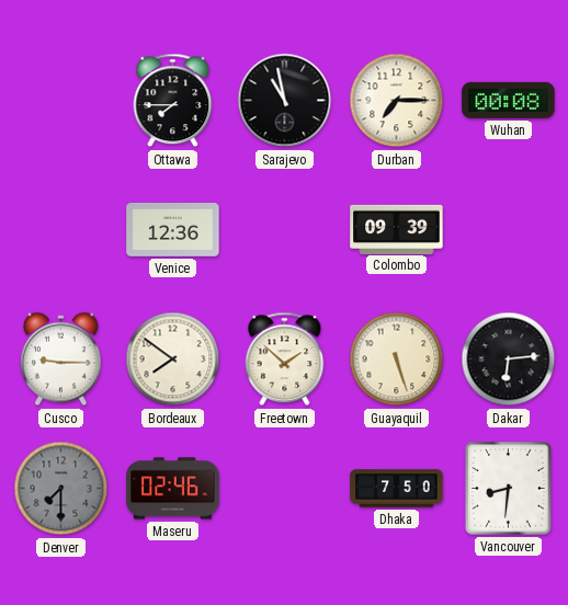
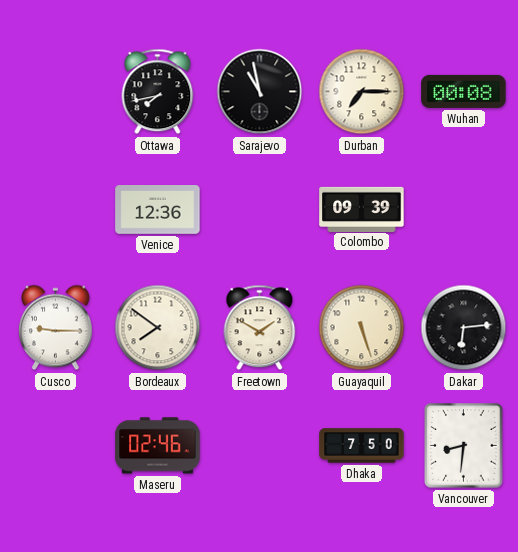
Ottawa: 7:45 -> 7:43 (158, 92)
Freetown: 1:52 -> 1:50 (260, 328)
Denver: 7:30 -> none (61, 489)
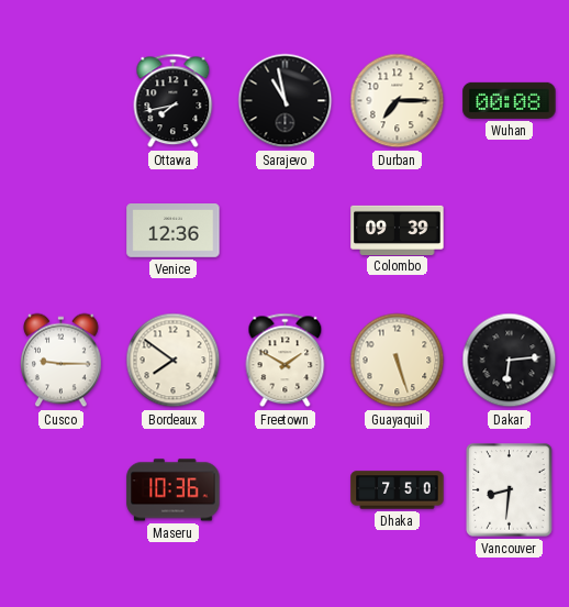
Maseru: 02:46 -> 10:36 (174, 490)
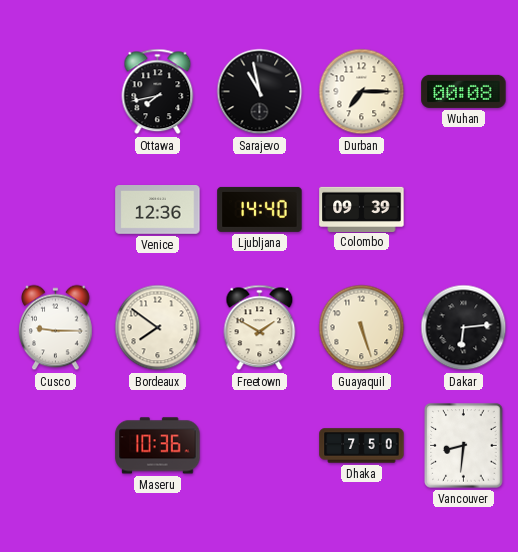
Ljubljana: none -> 14:40 (260, 209)
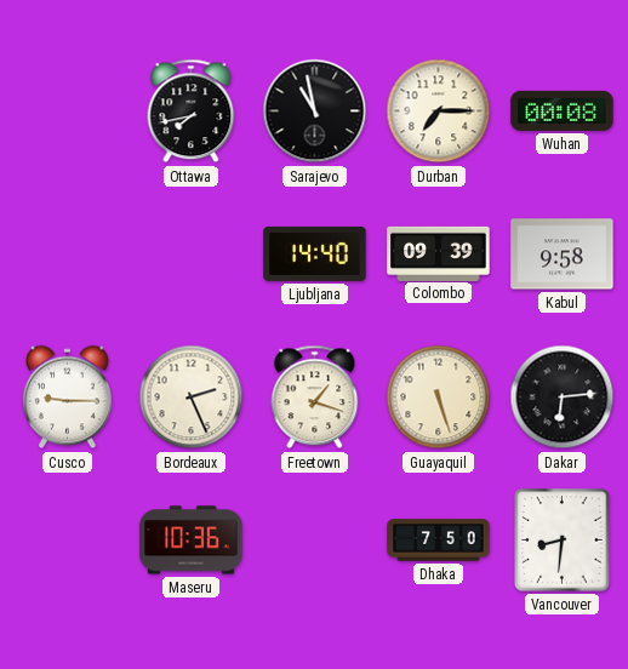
Venice: 12:36 -> none (158, 210)
Kabul: none -> 9:58 (563, 255)
Bordeaux: 7:51 -> 2:26 (192, 398)
Freetown: 1:50 -> 1:18 (315, 398)
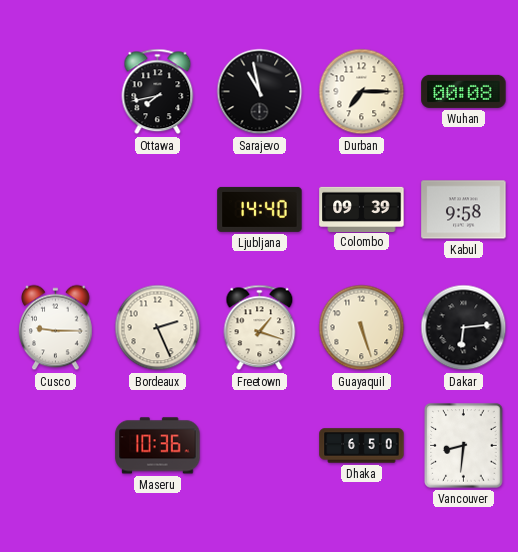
Dhaka: 7:50 -> 6:50 (362, 446)
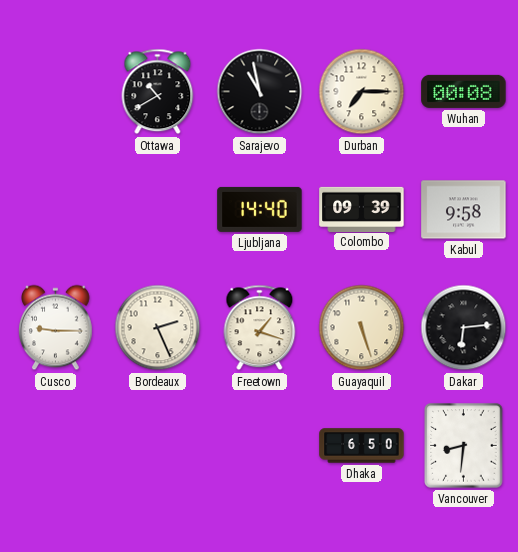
Ottawa: 7:43 -> 10:40 (158, 92)
Maseru: 10:36 -> none (158, 446)
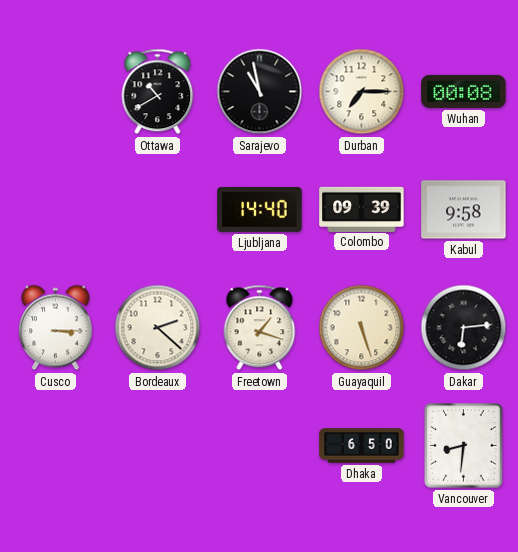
Cusco: 9:15 -> 3:15 (56, 328)
Bordeaux: 2:26 -> 2:22 (158, 328)
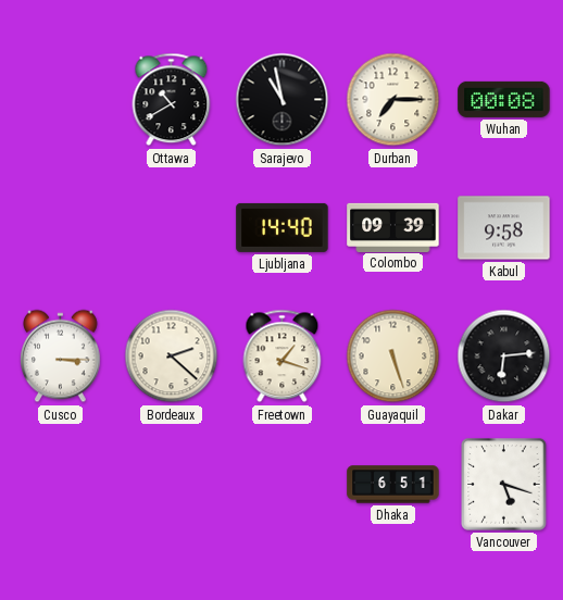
Dhaka: 6:50 -> 6:51 (393, 485)
Vancouver: 8:31 -> 5:18 (504, 485)
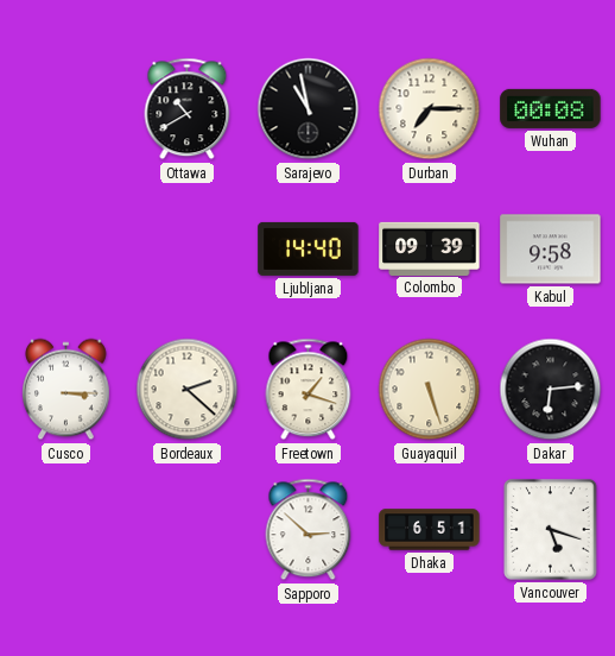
Sapporo: none -> 2:52 (309, 530)
